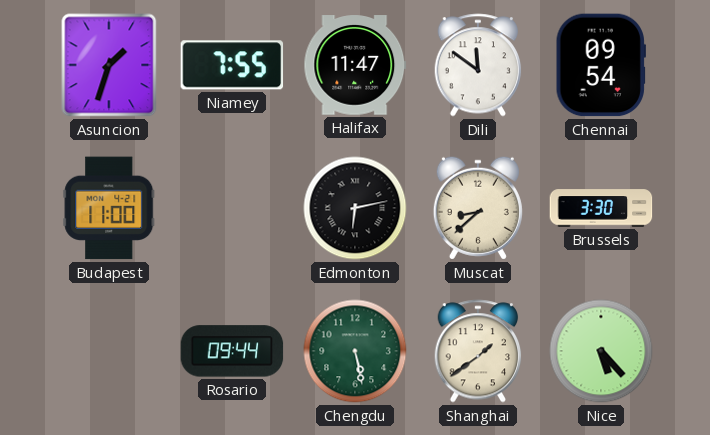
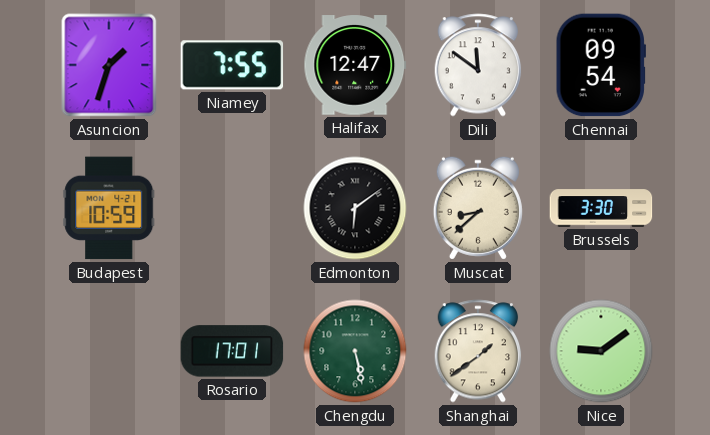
Halifax: 11:47 -> 12:47 (355, 65)
Budapest: 11:00 -> 10:59 (109, 208)
Edmonton: 6:13 -> 6:09 (355, 208)
Rosario: 09:44 -> 17:01 (232, 351)
Nice: 5:23 -> 9:09 (601, 351)
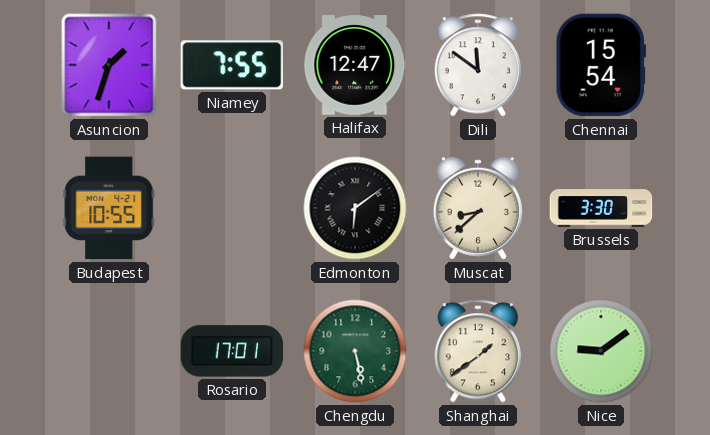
Chennai: 09:54 -> 15:54 (601, 65)
Budapest: 10:59 -> 10:55 (109, 208)
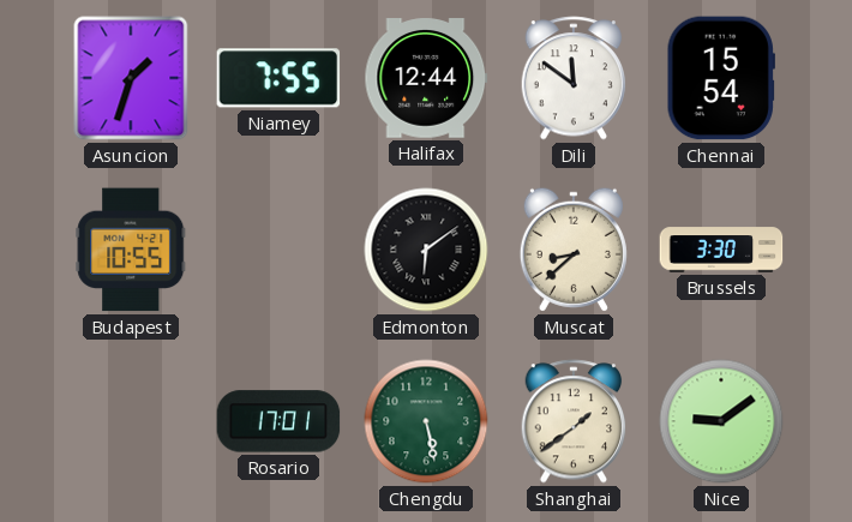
Halifax: 12:47 -> 12:44 (426, 78)
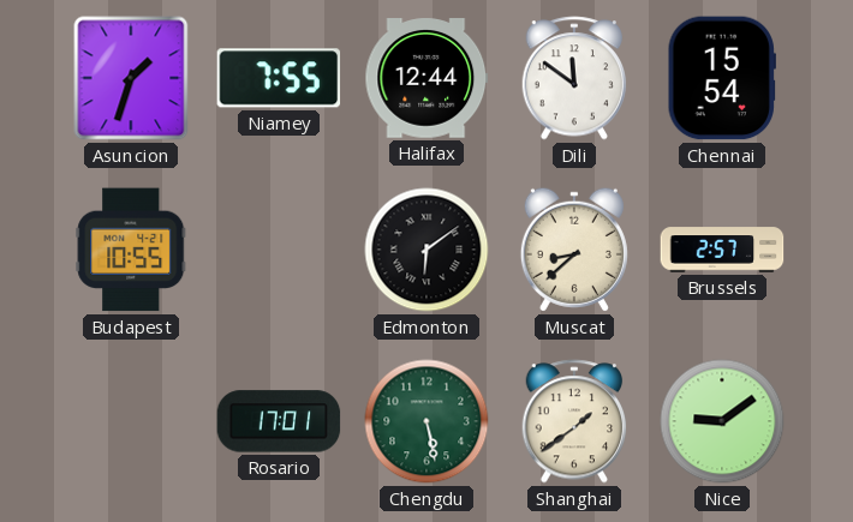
Brussels: 3:30 -> 2:57 (722, 250)
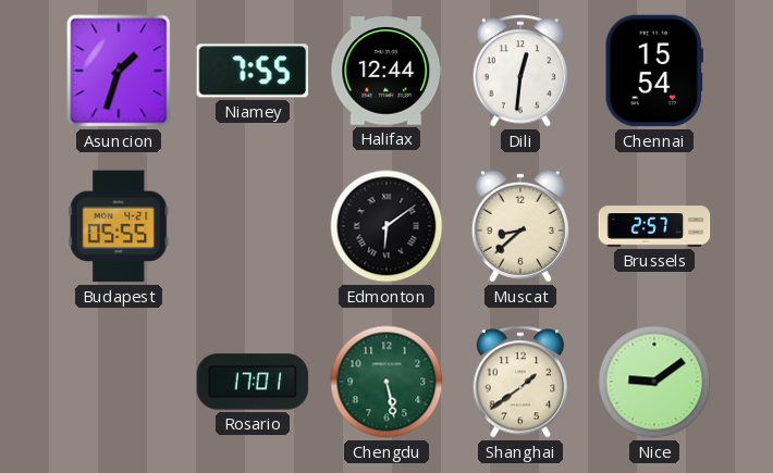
Dili: 11:51 -> 12:31 (520, 71)
Budapest: 10:55 -> 05:55 (119, 226)
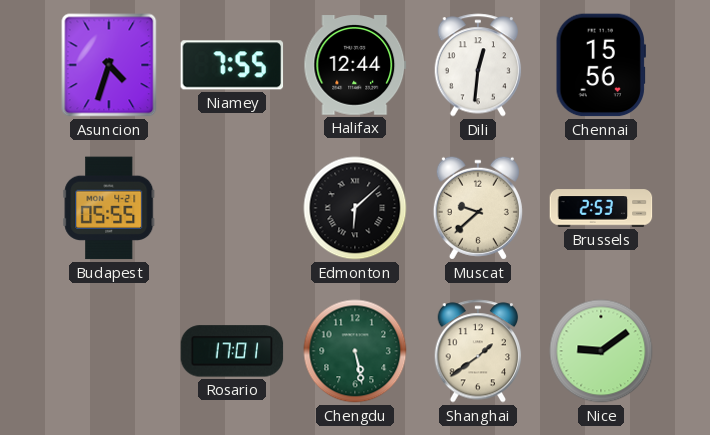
Asuncion: 1:33 -> 4:33 (109, 65)
Chennai: 15:54 -> 15:56 (601, 65)
Edmonton: 6:09 -> 6:08 (355, 208)
Muscat: 8:38 -> 9:38 (478, 208)
Brussels: 2:57 -> 2:53 (601, 208)
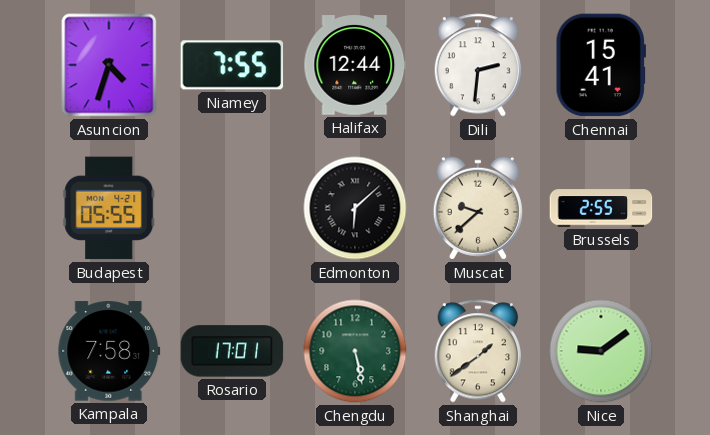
Dili: 12:31 -> 2:31 (478, 65)
Chennai: 15:56 -> 15:41 (601, 65)
Brussels: 2:53 -> 2:55 (601, 208)
Kampala: none -> 7:58 (109, 351)
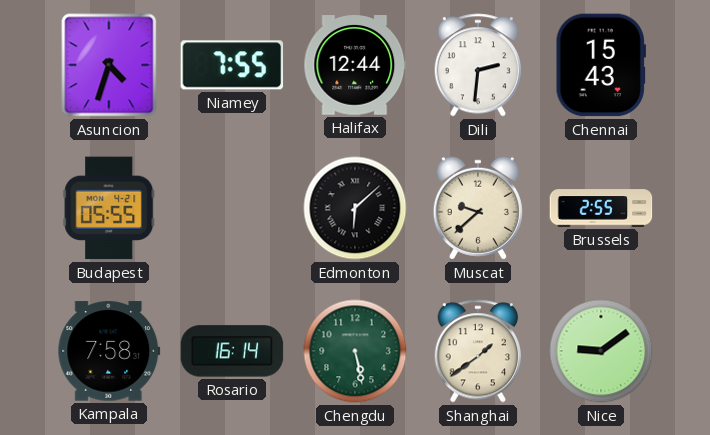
Chennai: 15:41 -> 15:43 (601, 65)
Rosario: 17:01 -> 16:14 (232, 351)
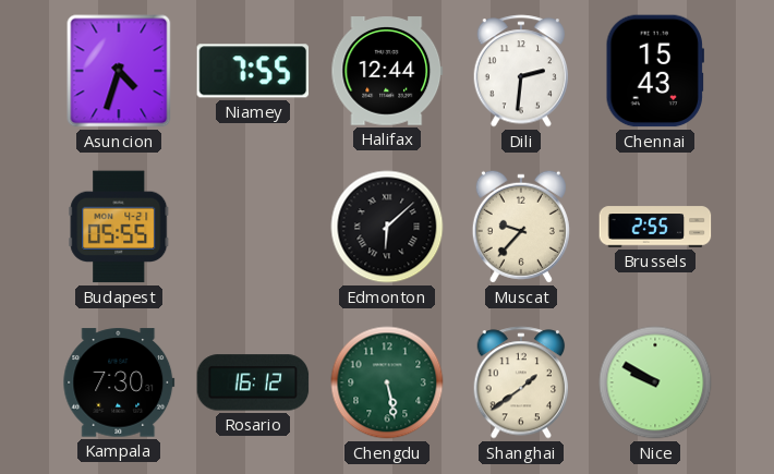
Muscat: 9:38 -> 9:37 (521, 227)
Kampala: 7:58 -> 7:30 (119, 382)
Rosario: 16:14 -> 16:12 (253, 382)
Nice: 9:09 -> 9:50 (655, 382)
